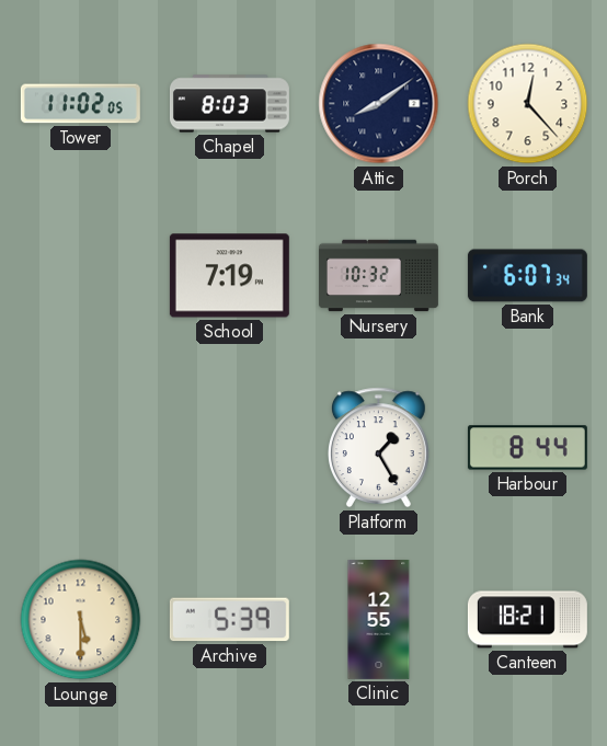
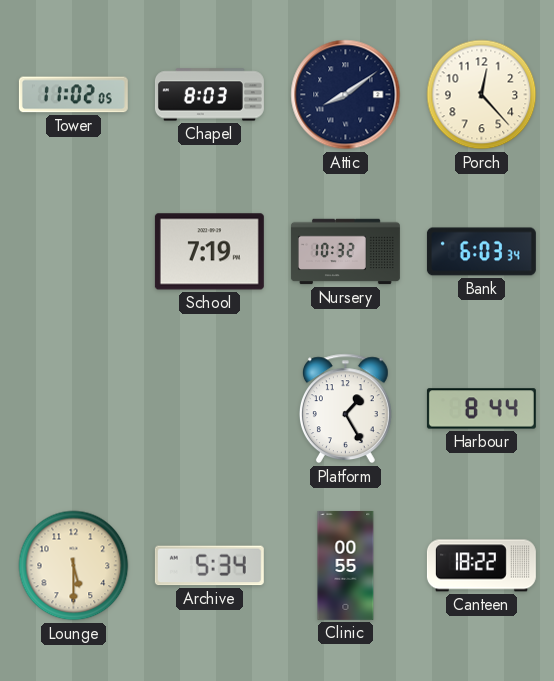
Bank: 6:07 -> 6:03 (481, 252)
Archive: 5:39 -> 5:34 (209, 566)
Clinic: 12:55 -> 00:55 (346, 565)
Canteen: 18:21 -> 18:22 (481, 566)
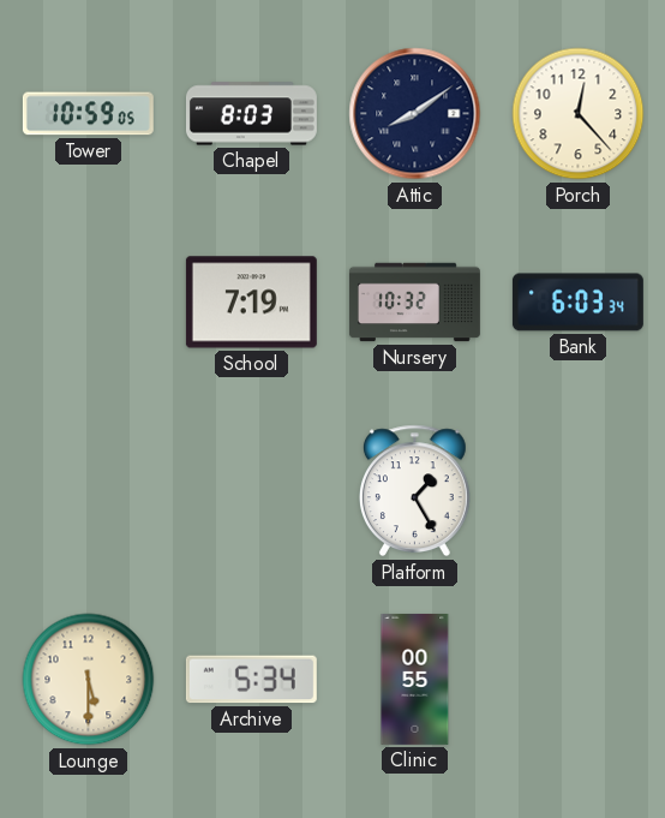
Tower: 11:02 -> 10:59 (88, 114)
Harbour: 8:44 -> none (481, 409)
Canteen: 18:22 -> none (481, 566)
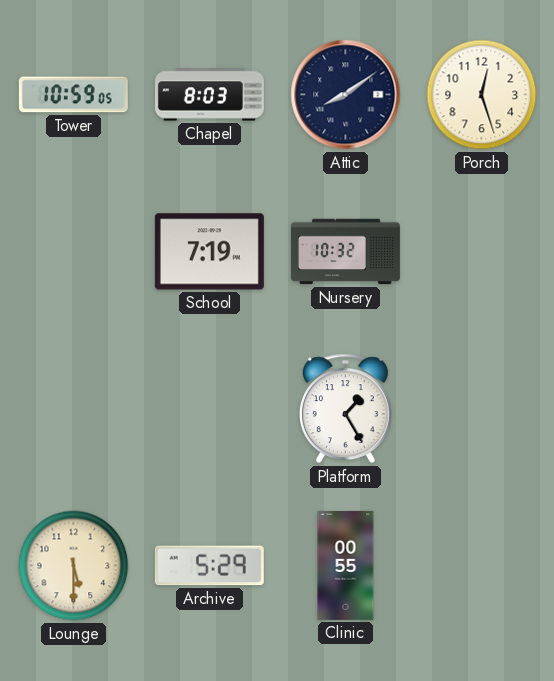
Porch: 12:23 -> 12:27 (482, 95)
Bank: 6:03 -> none (577, 303)
Archive: 5:34 -> 5:29 (209, 566)
